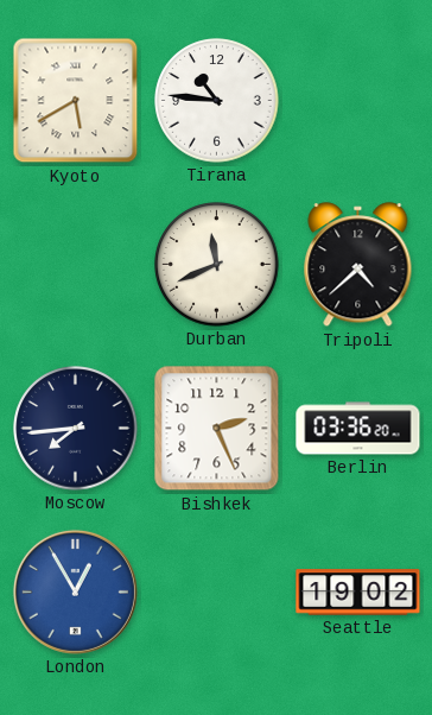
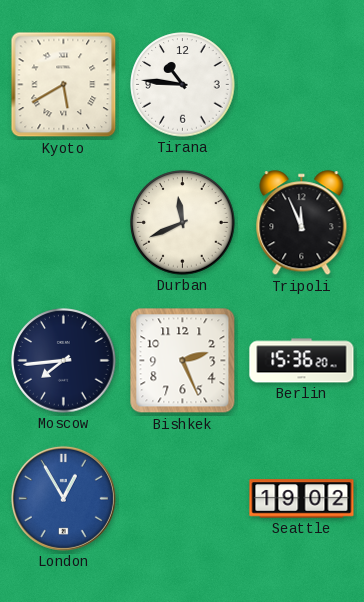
Tripoli: 4:38 -> 11:56 (302, 223)
Berlin: 03:36 -> 15:36 (302, 361)
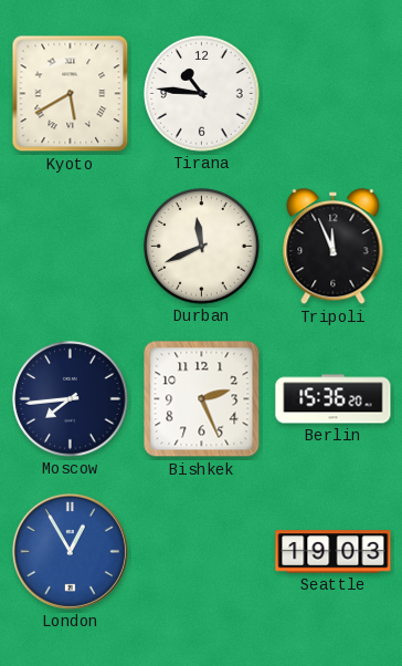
Seattle: 19:02 -> 19:03 (334, 552)
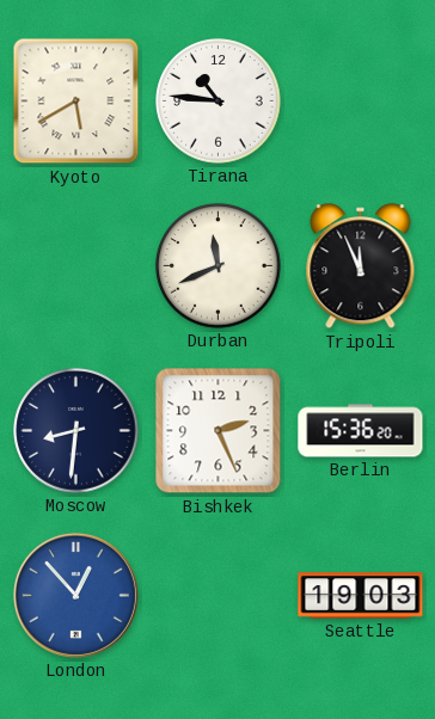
Moscow: 7:44 -> 8:31 (76, 431)
London: 12:55 -> 12:53 (75, 595)
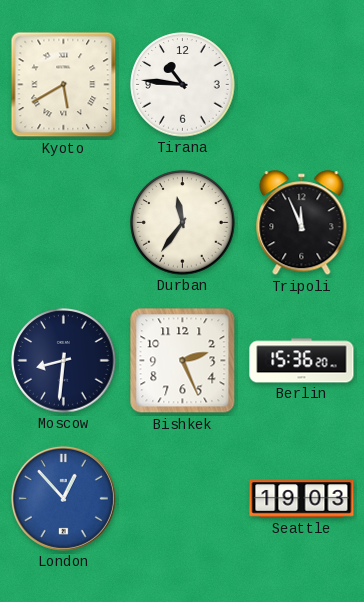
Durban: 11:41 -> 11:36 (183, 223)
